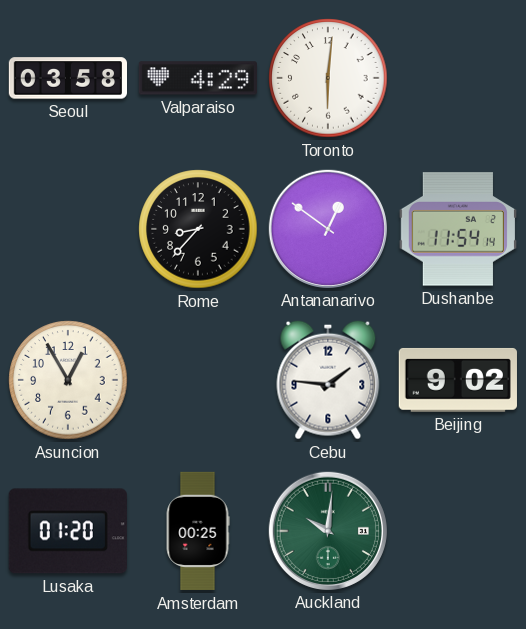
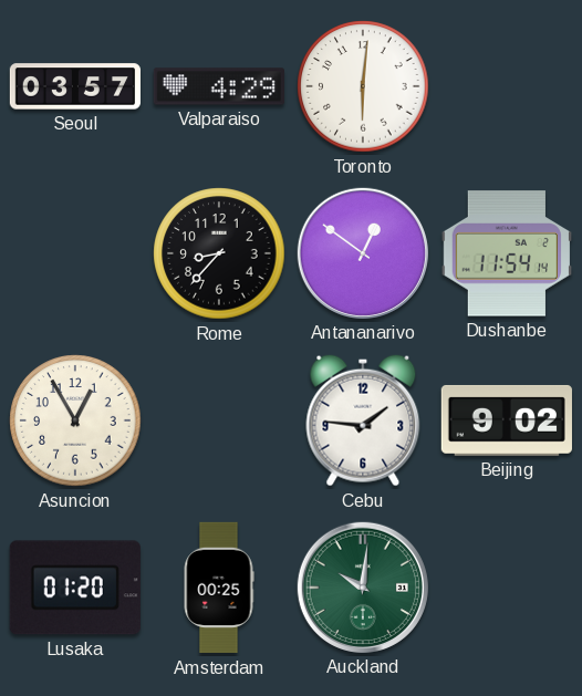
Seoul: 03:58 -> 03:57 (74, 86)
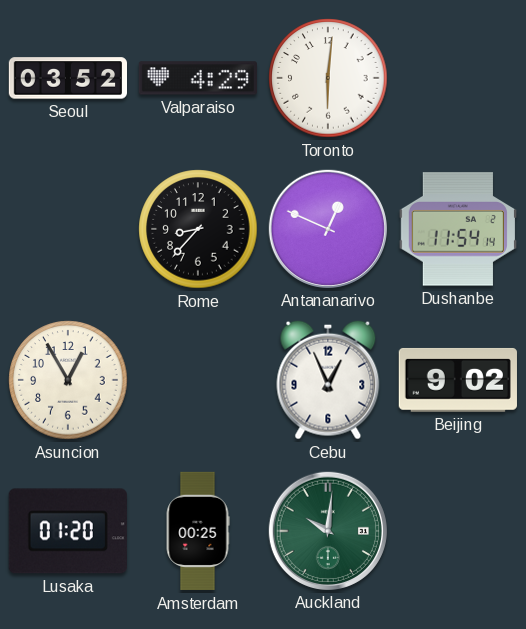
Seoul: 03:57 -> 03:52 (67, 78)
Antananarivo: 12:51 -> 12:49 (328, 229)
Cebu: 1:46 -> 12:56 (328, 380)
